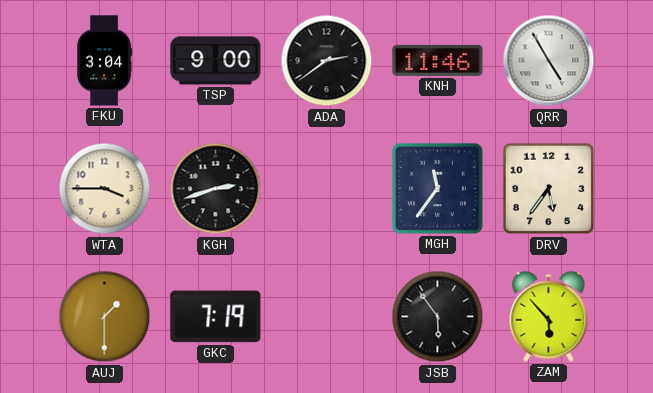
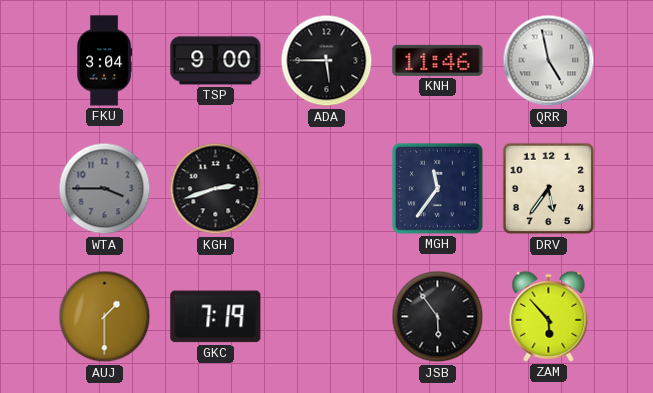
ADA: 2:39 -> 5:45 (327, 61)
QRR: 4:55 -> 4:58 (549, 61)
WTA dial: cream -> grey (105, 189)
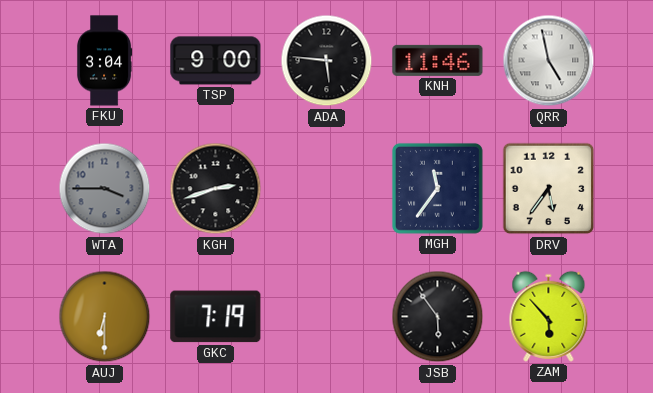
ADA: 5:45 -> 5:46 (327, 61)
AUJ: 1:30 -> 6:30 (105, 317)
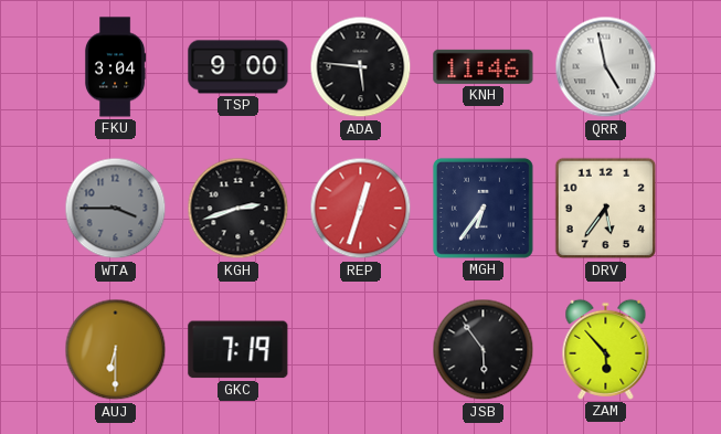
REP: none -> 12:33 (361, 209)
MGH: 11:36 -> 6:36 (483, 208)
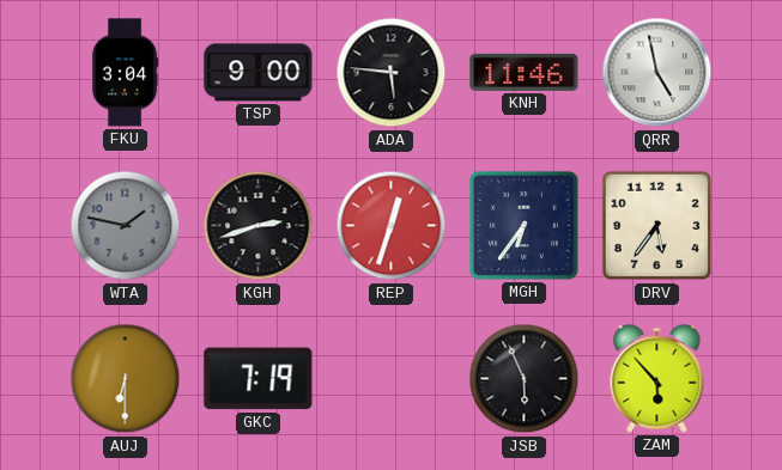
WTA: 3:45 -> 1:47 (126, 226)
JSB: 5:54 -> 5:56 (525, 379)
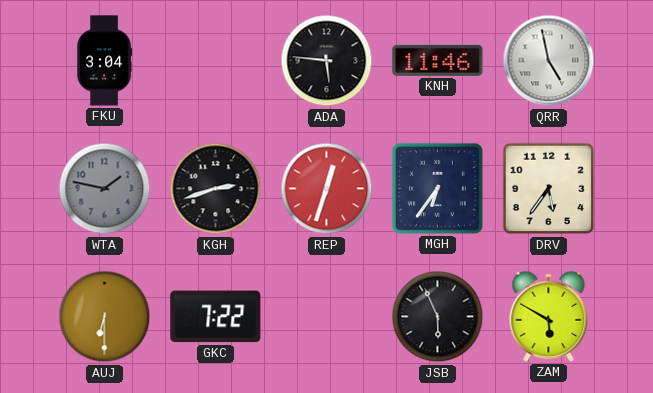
TSP: 9:00 -> none (259, 73)
GKC: 7:19 -> 7:22 (216, 317)
ZAM: 5:53 -> 5:50 (549, 316)
